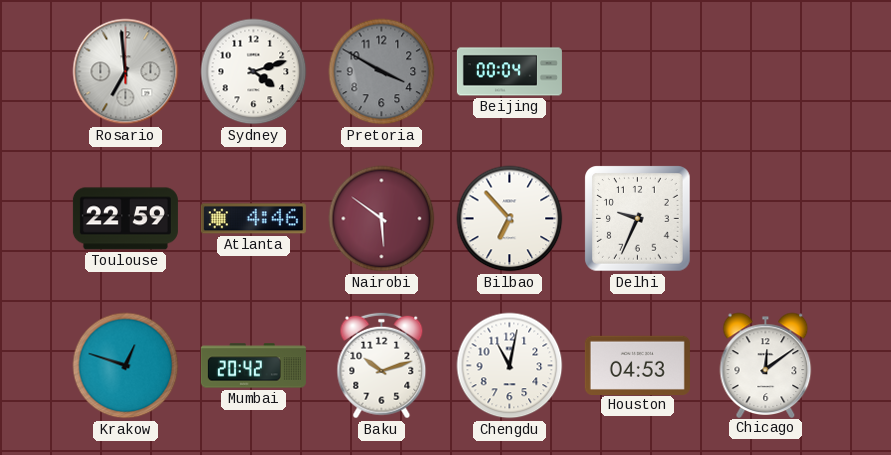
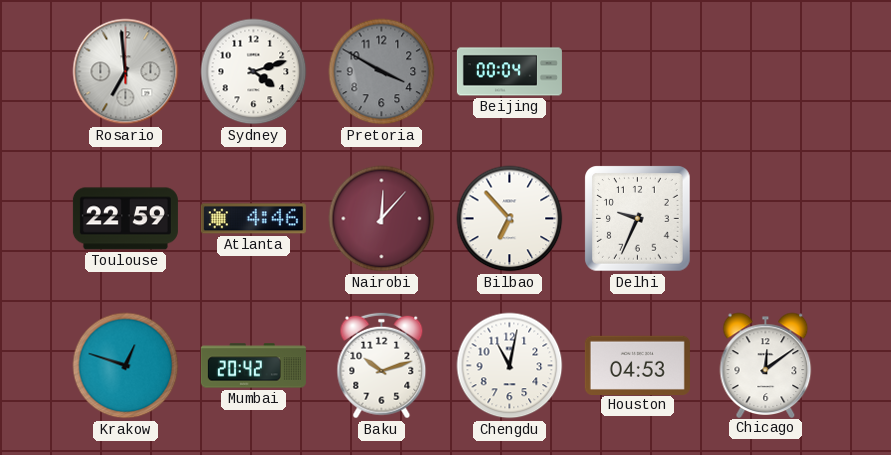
Nairobi: 5:51 -> 12:07 (382, 219)
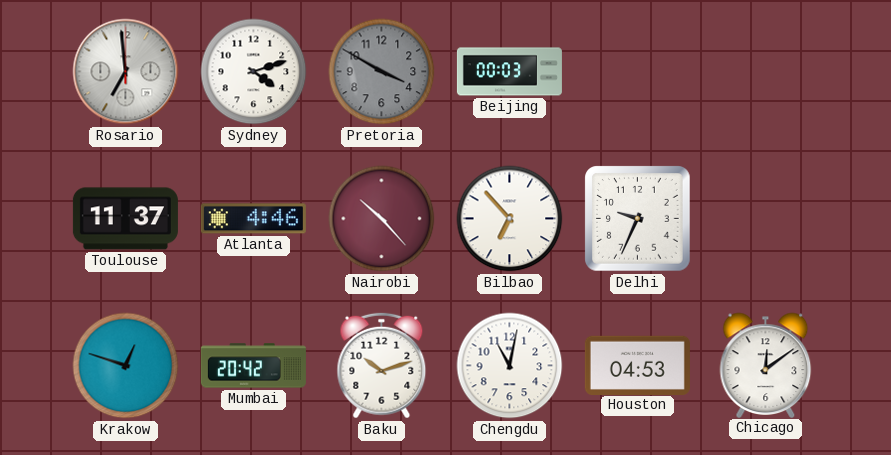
Beijing: 00:04 -> 00:03 (509, 72)
Toulouse: 22:59 -> 11:37 (125, 219)
Nairobi: 12:07 -> 10:23 (382, 219)
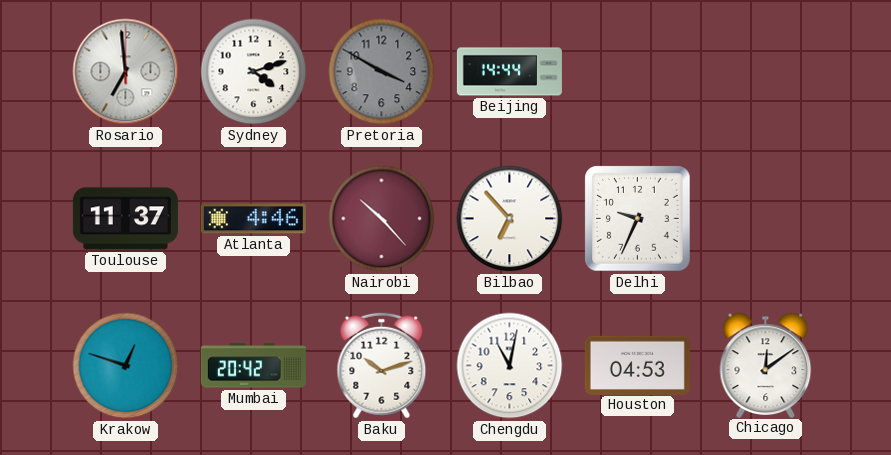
Beijing: 00:03 -> 14:44 (509, 72)
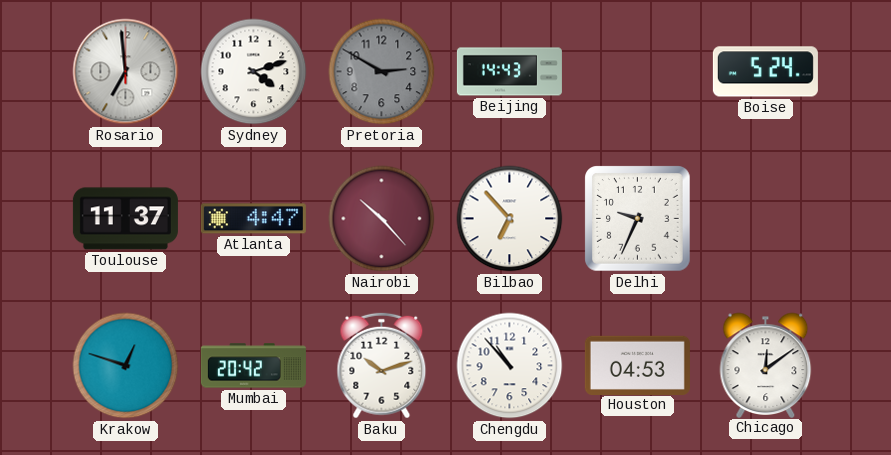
Pretoria: 3:50 -> 2:50 (382, 72)
Beijing: 14:44 -> 14:43 (509, 72)
Boise: none -> 5:24 (765, 72)
Atlanta: 4:46 -> 4:47 (253, 219)
Chengdu: 11:02 -> 10:53 (510, 366)
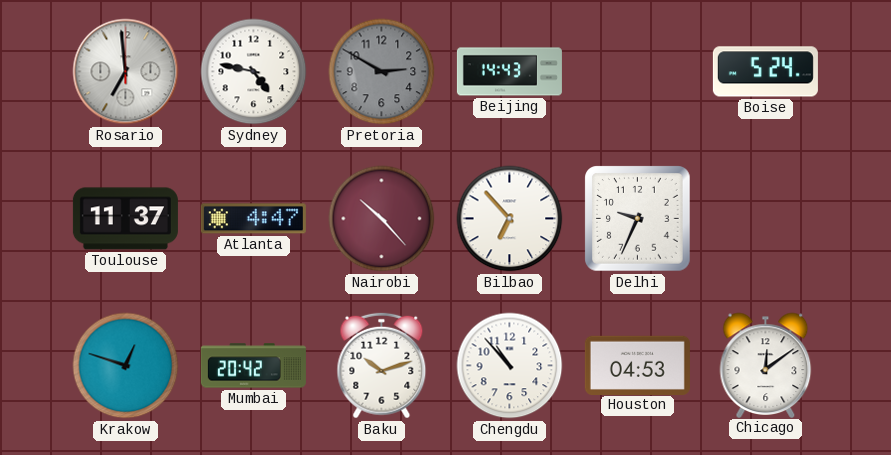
Sydney: 4:12 -> 4:47 (254, 72)
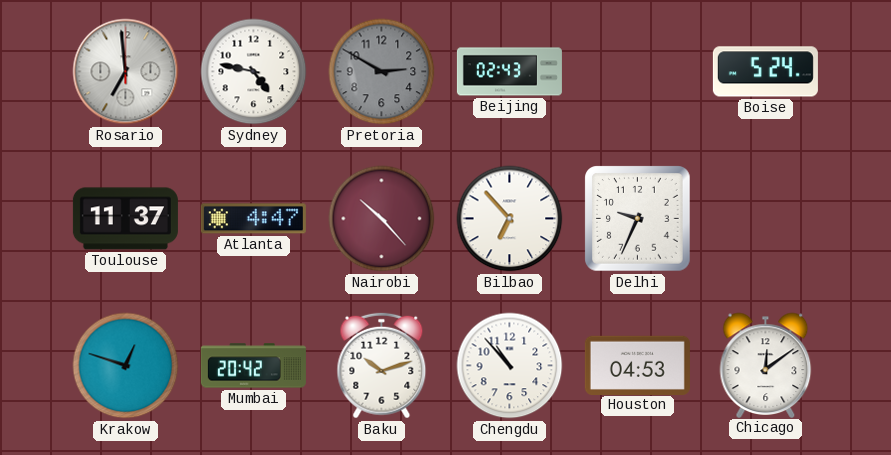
Beijing: 14:43 -> 02:43 (509, 72)
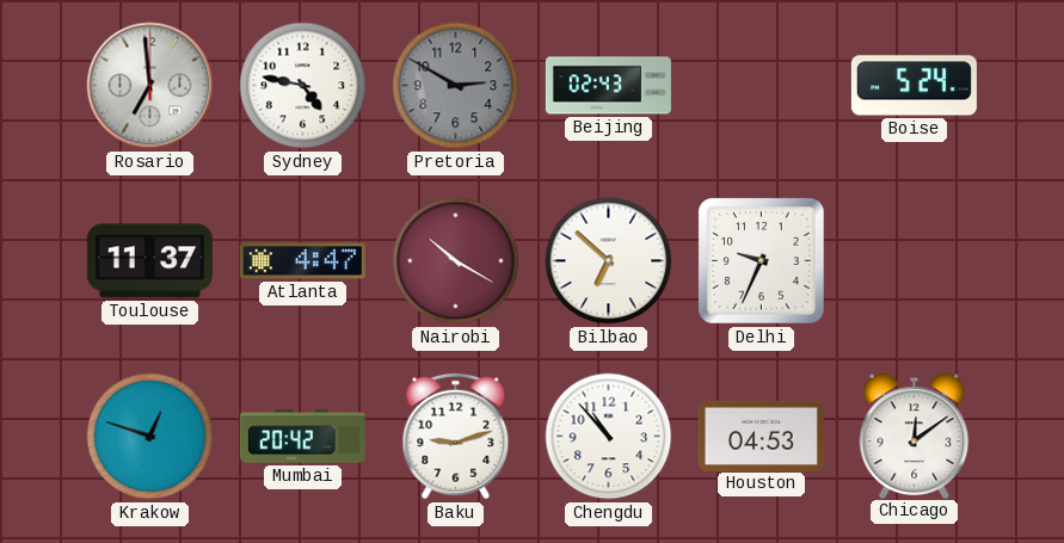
Nairobi: 10:23 -> 10:20 (456, 261)
Bilbao: 6:53 -> 6:52 (609, 261)
Baku: 10:12 -> 9:12 (456, 437)
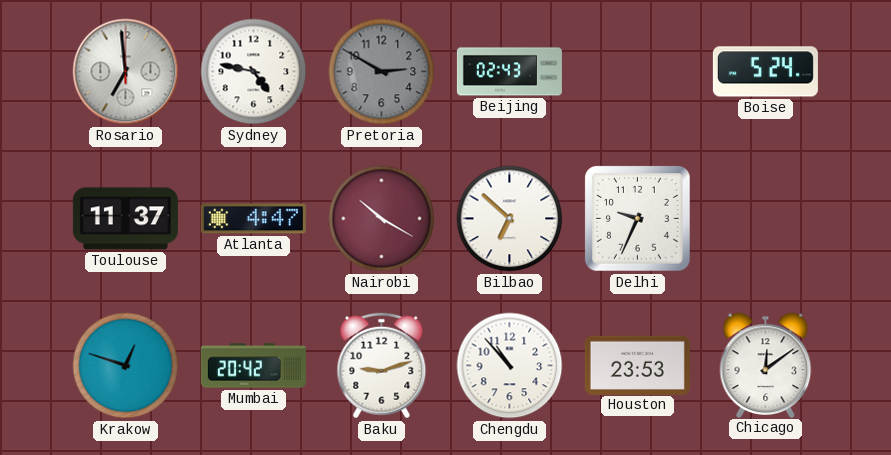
Houston: 04:53 -> 23:53 (637, 365)
